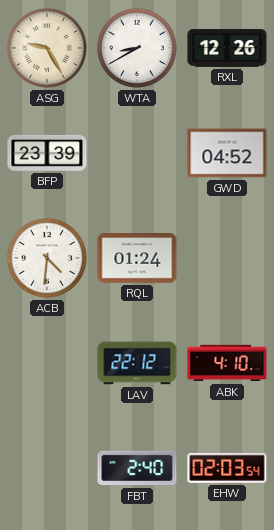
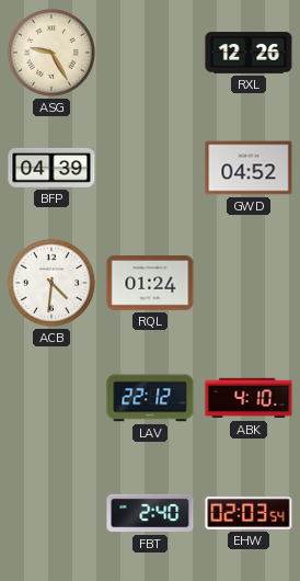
WTA: 8:40 -> none (137, 48)
BFP: 23:39 -> 04:39 (51, 168)
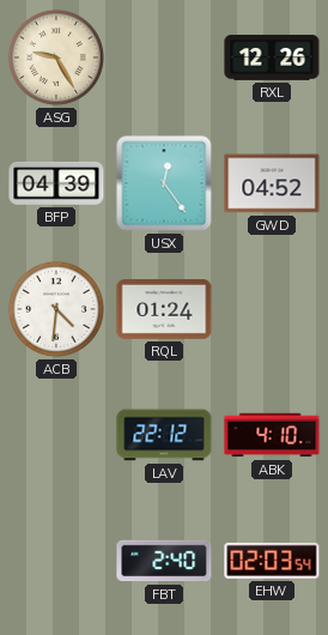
USX: none -> 12:24 (164, 183)
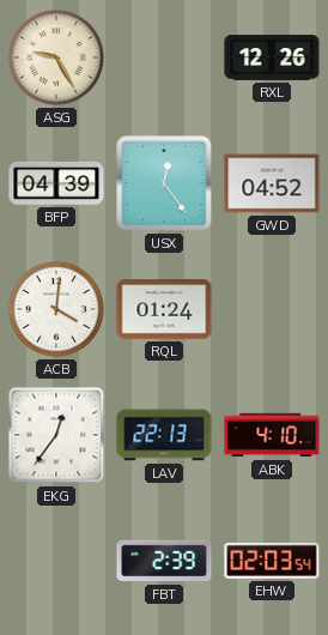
ACB: 4:31 -> 4:01 (56, 309)
EKG: none -> 12:36 (56, 435)
LAV: 22:12 -> 22:13 (164, 435)
FBT: 2:40 -> 2:39 (164, 561)
